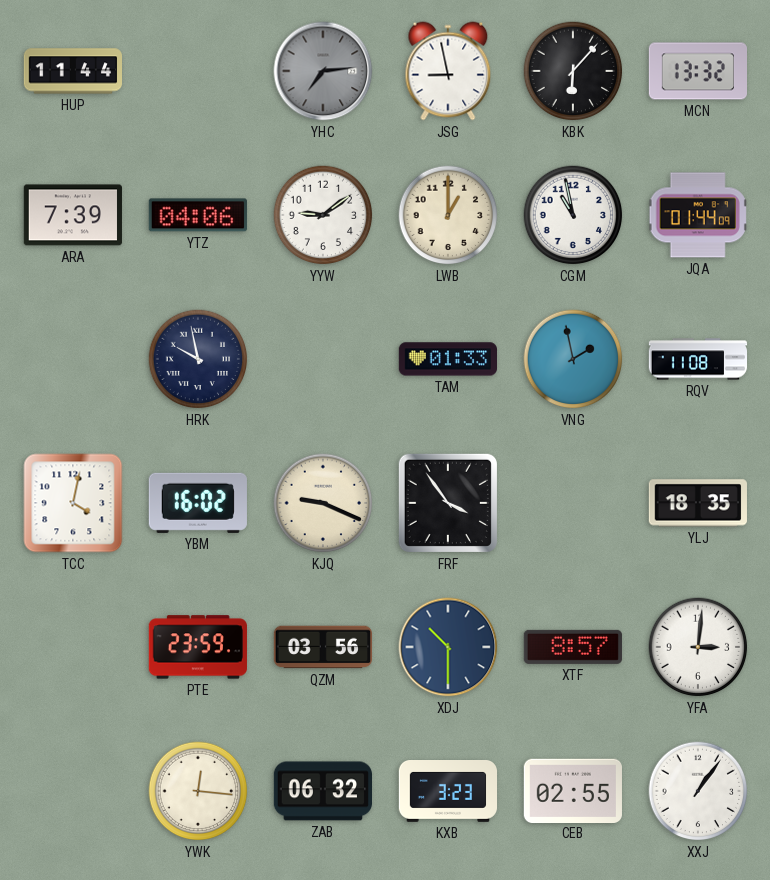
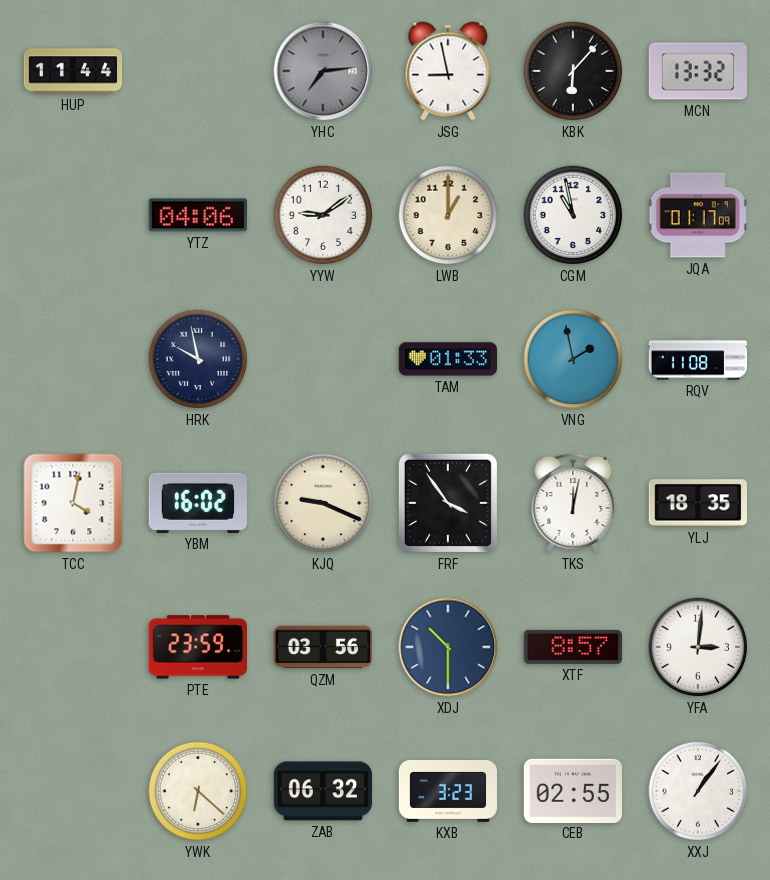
ARA: 7:39 -> none (73, 215)
JQA: 01:44 -> 01:17 (698, 215)
TKS: none -> 12:02 (573, 503)
YWK: 12:16 -> 6:22 (198, 791)
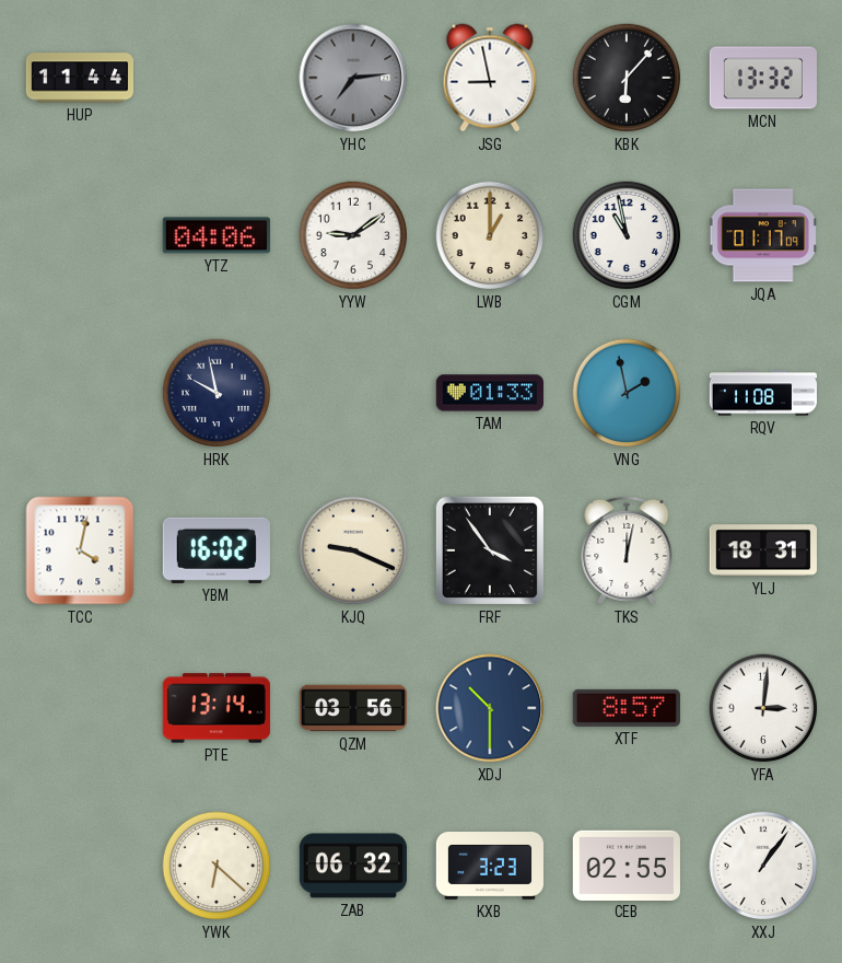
YLJ: 18:35 -> 18:31 (763, 550)
PTE: 23:59 -> 13:14 (217, 708)
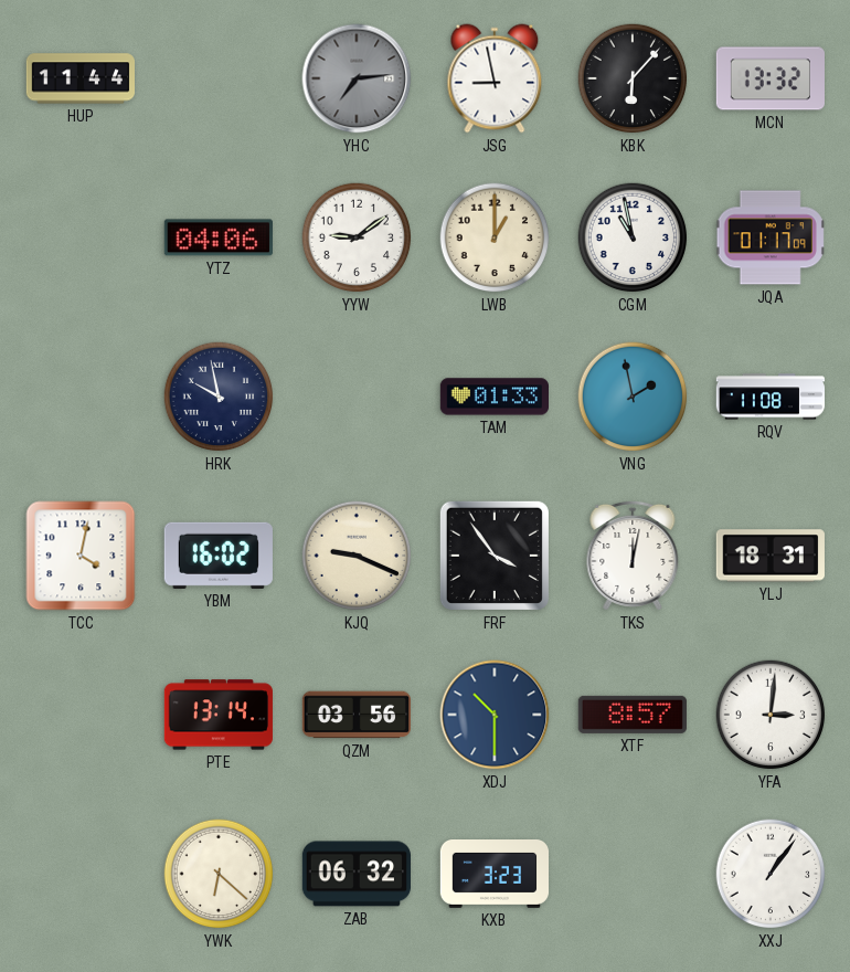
CEB: 02:55 -> none (627, 865)
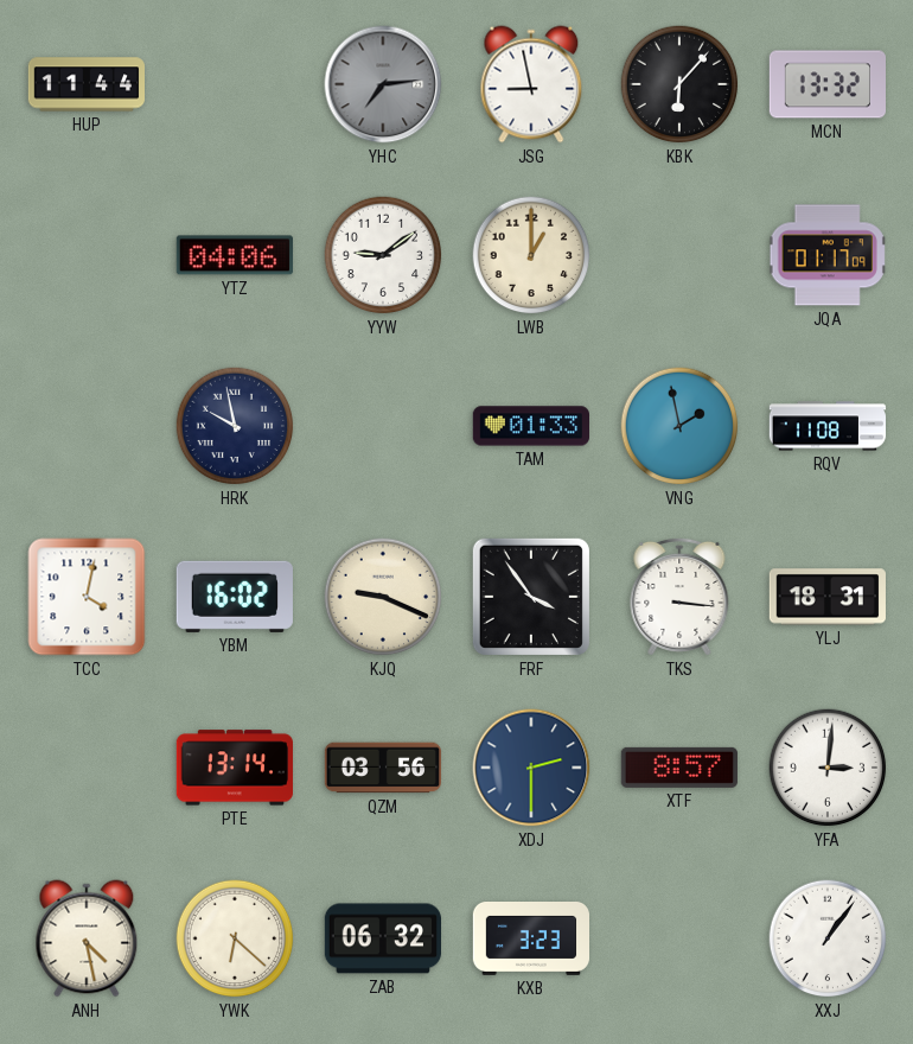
CGM: 10:58 -> none (633, 237)
TKS: 12:02 -> 3:16 (679, 597)
XDJ: 10:30 -> 2:30 (531, 768)
ANH: none -> 4:28 (87, 938)
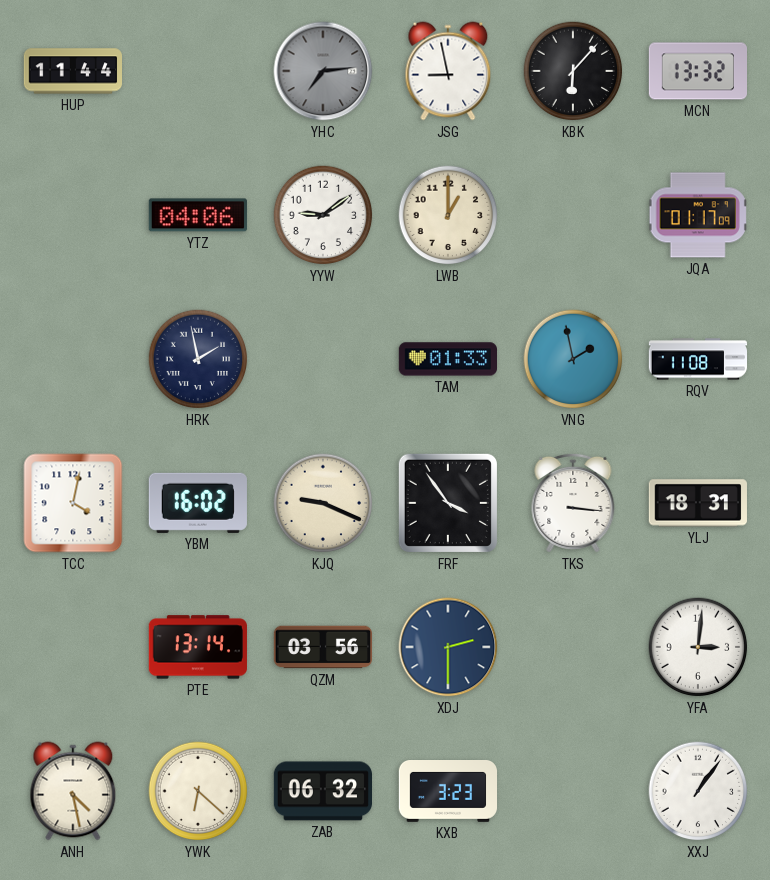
HRK: 9:58 -> 1:58 (198, 359)
XTF: 8:57 -> none (679, 768)
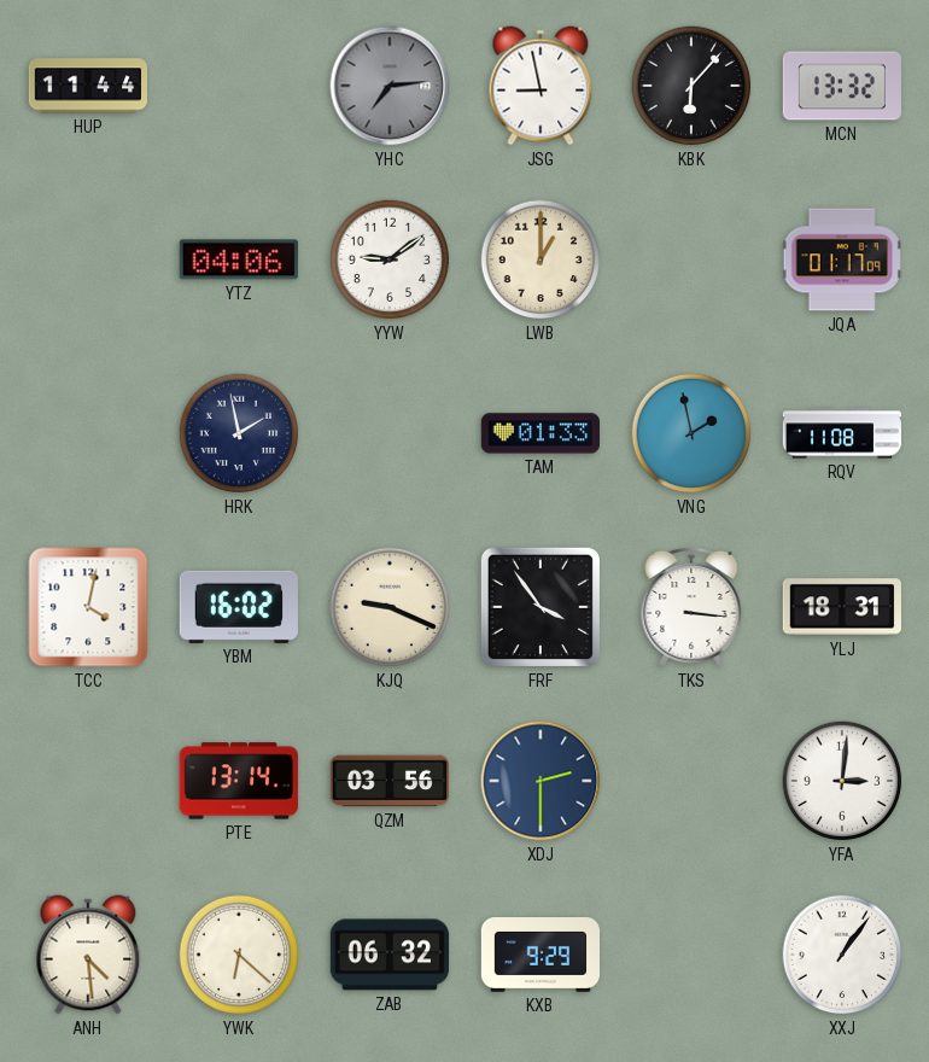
ANH: 4:28 -> 4:29 (88, 955)
KXB: 3:23 -> 9:29 (541, 956)
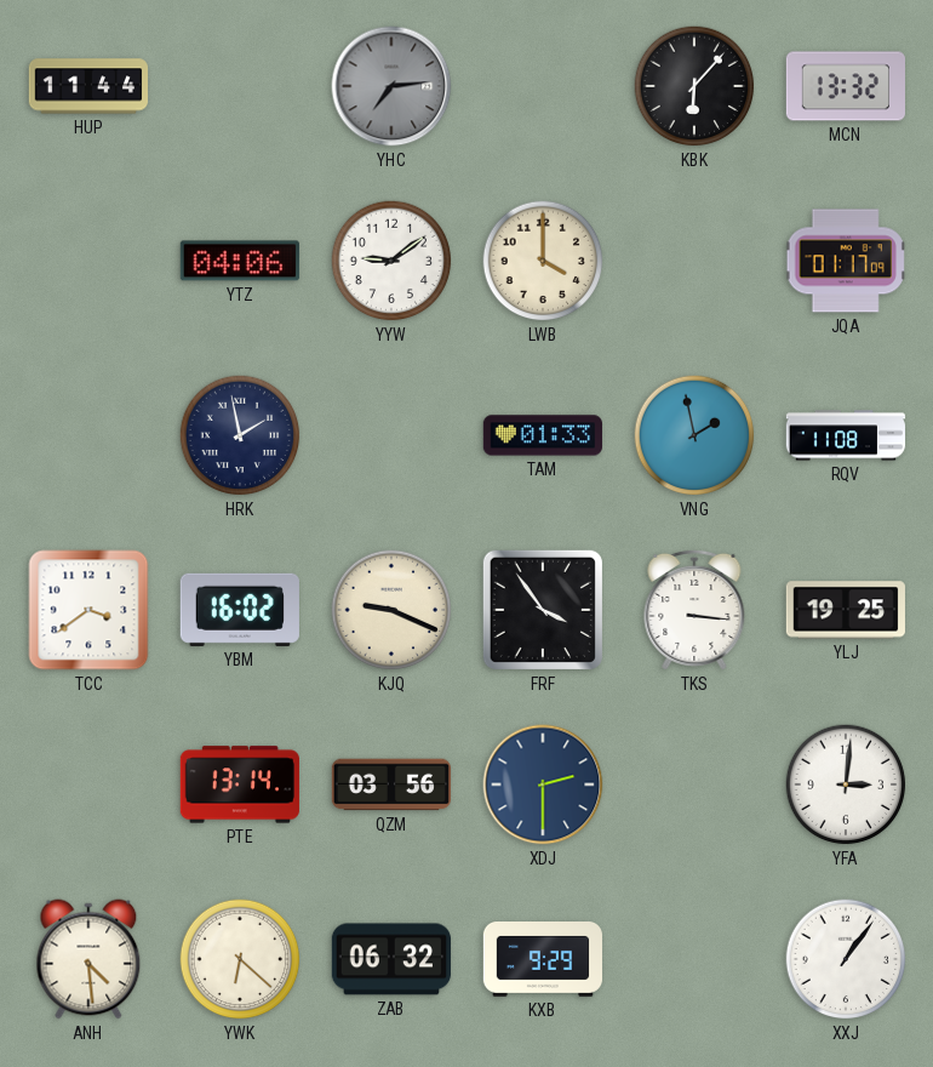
JSG: 8:58 -> none (541, 86)
LWB: 1:00 -> 4:00 (543, 261)
TCC: 4:02 -> 3:39 (88, 610)
YLJ: 18:31 -> 19:25 (846, 610)
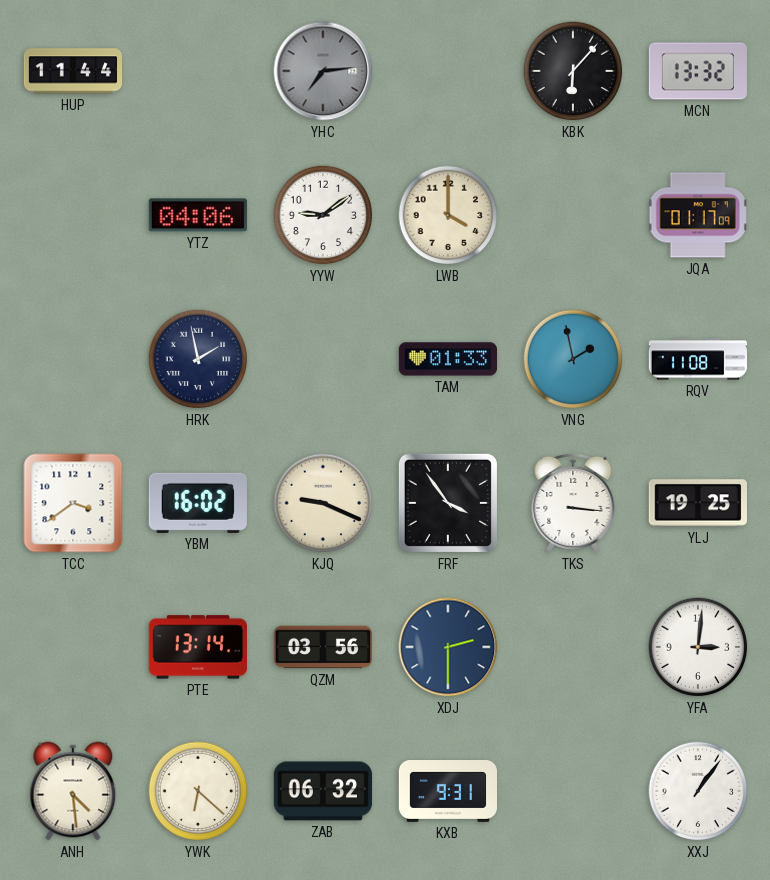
KXB: 9:29 -> 9:31 (448, 792)
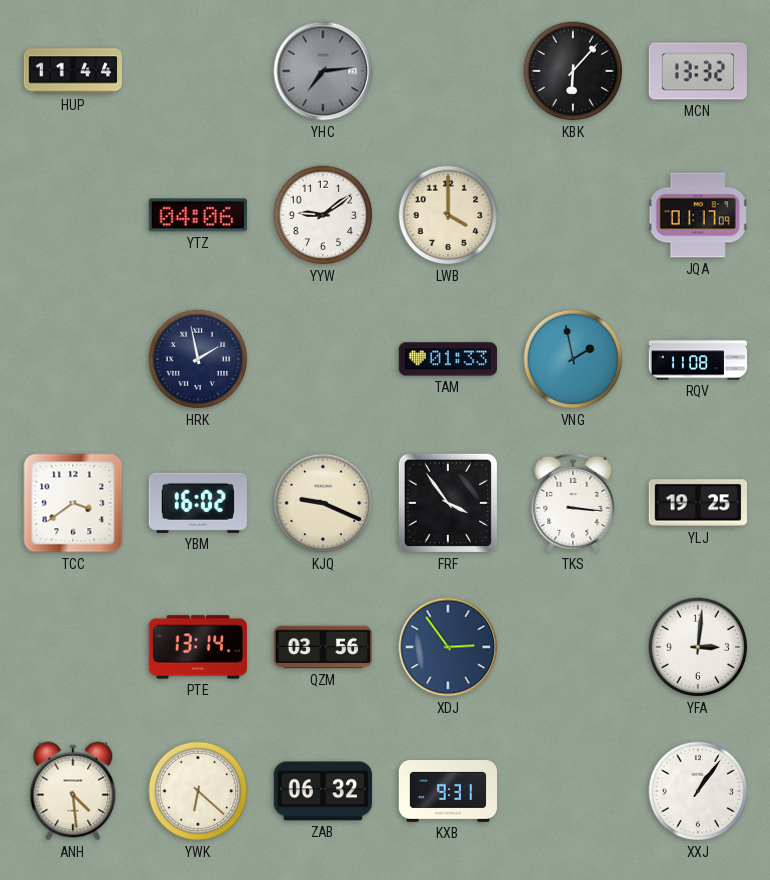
XDJ: 2:30 -> 2:54 (448, 647)
